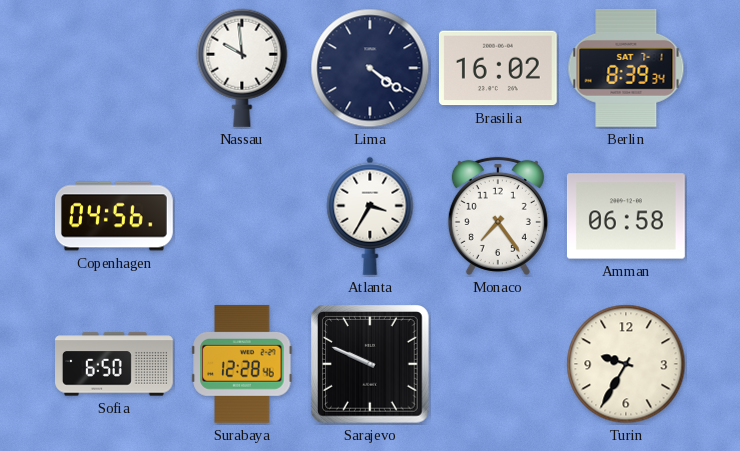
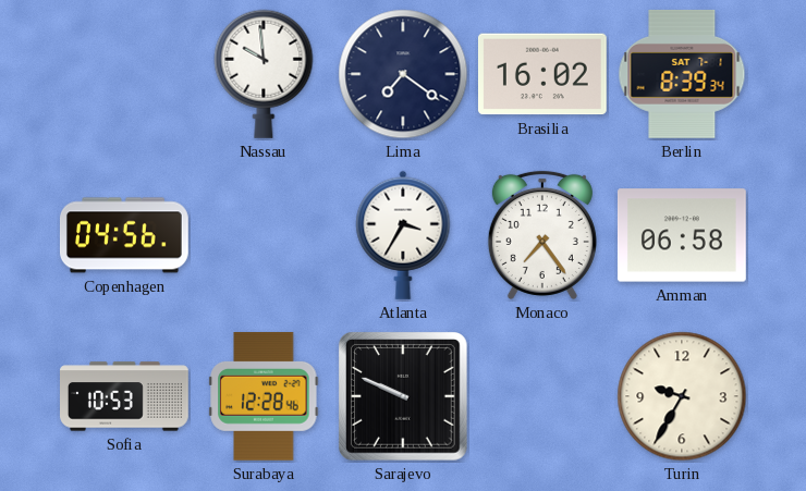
Lima: 4:21 -> 7:21 (403, 74)
Sofia: 6:50 -> 10:53 (125, 396)
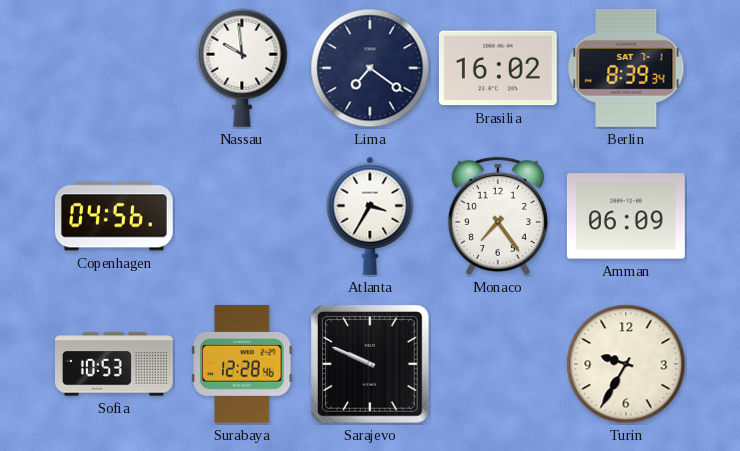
Amman: 06:58 -> 06:09 (626, 216)
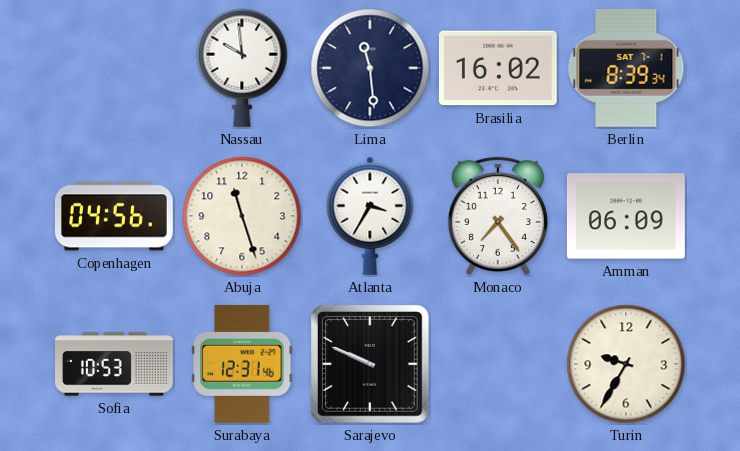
Lima: 7:21 -> 11:29 (370, 68)
Abuja: none -> 11:27 (242, 216)
Surabaya: 12:28 -> 12:31 (242, 364)
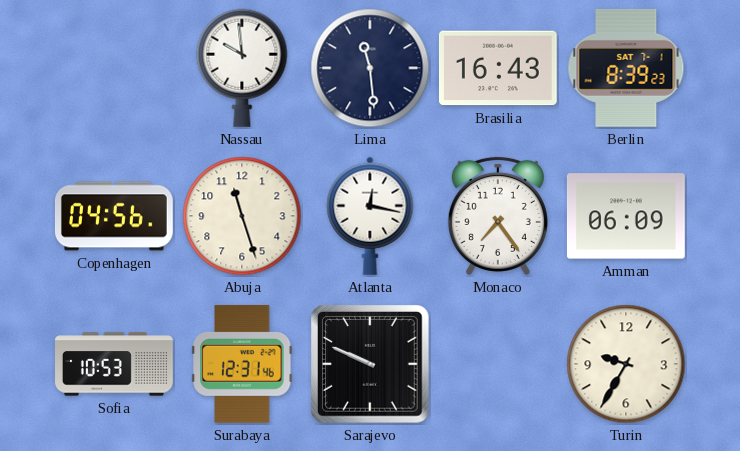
Brasilia: 16:02 -> 16:43 (498, 68)
Berlin: 8:39:34 -> 8:39:23 (626, 68)
Atlanta: 3:35 -> 12:17 (370, 216)
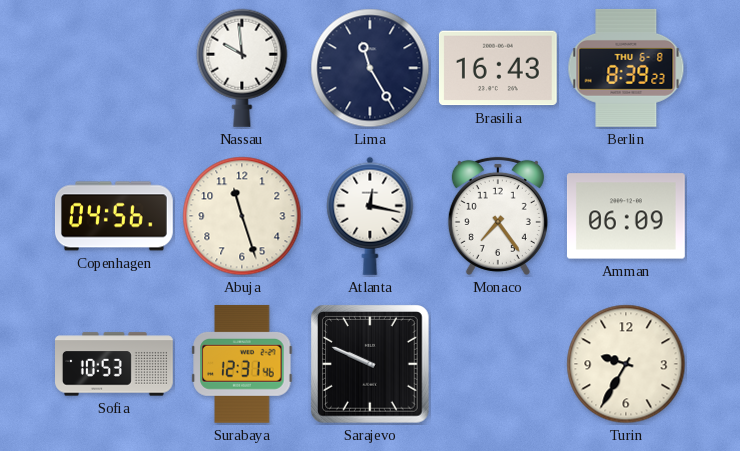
Lima: 11:29 -> 11:25 (370, 68)
Berlin date: SAT 7-1 -> THU 6-8 (626, 68)
